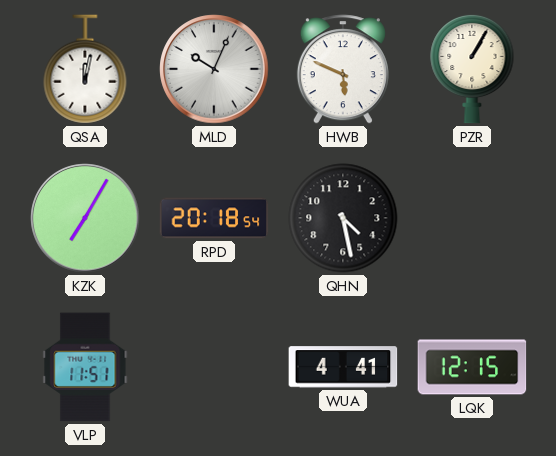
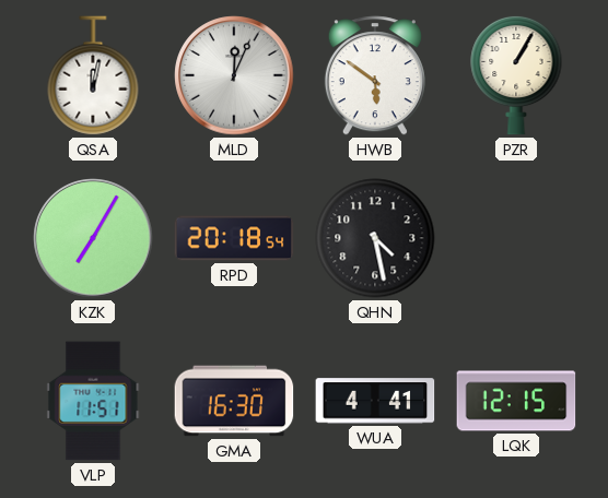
MLD: 10:04 -> 12:04 (234, 75)
HWB: 5:49 -> 5:51 (375, 75)
GMA: none -> 16:30 (234, 401)
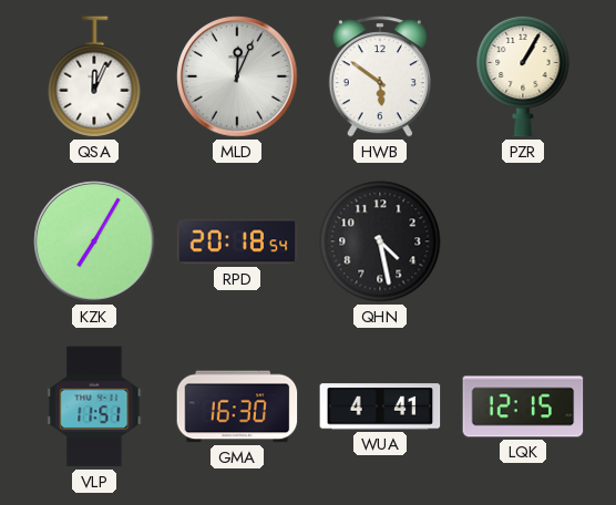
QSA: 12:02 -> 12:04 (94, 76)
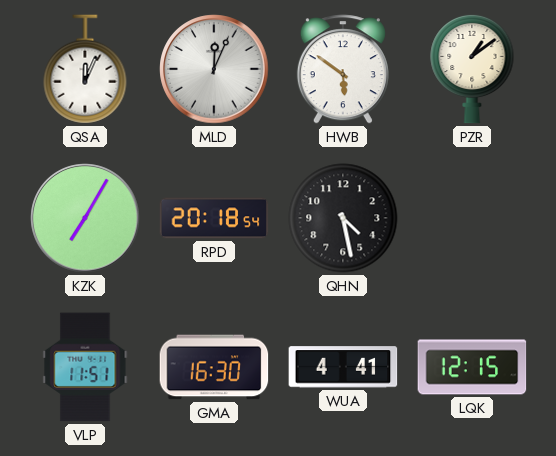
PZR: 1:05 -> 1:09 (472, 69)
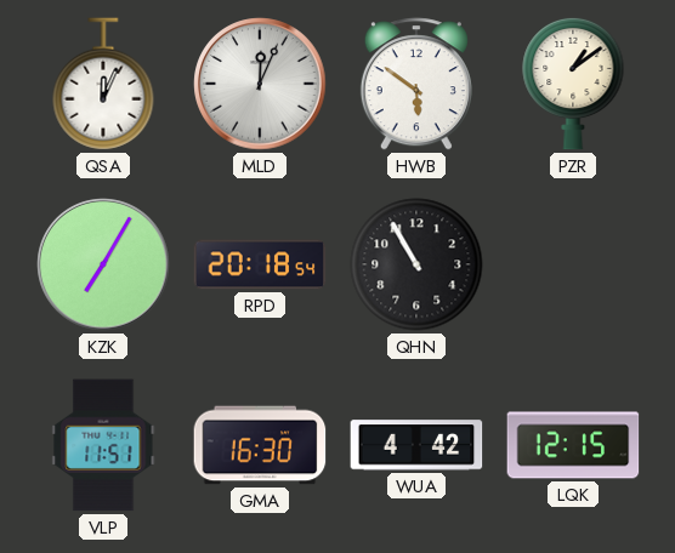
QHN: 4:28 -> 10:55 (416, 264)
WUA: 4:41 -> 4:42 (416, 445)
